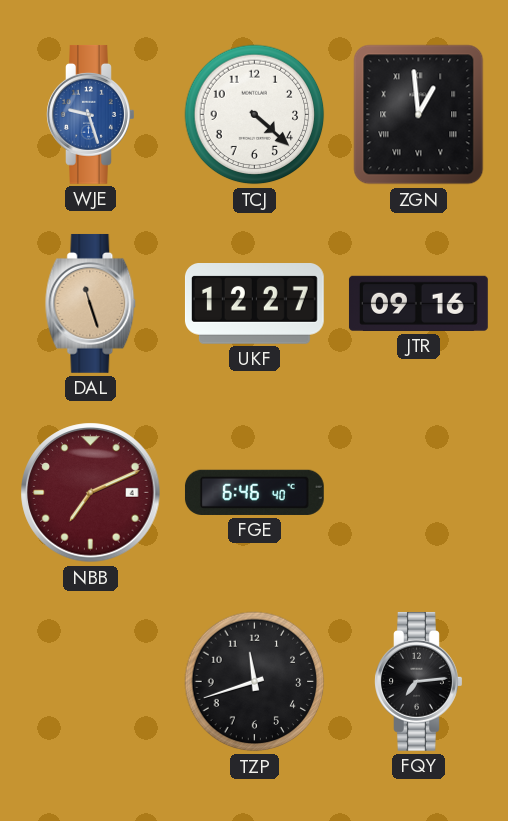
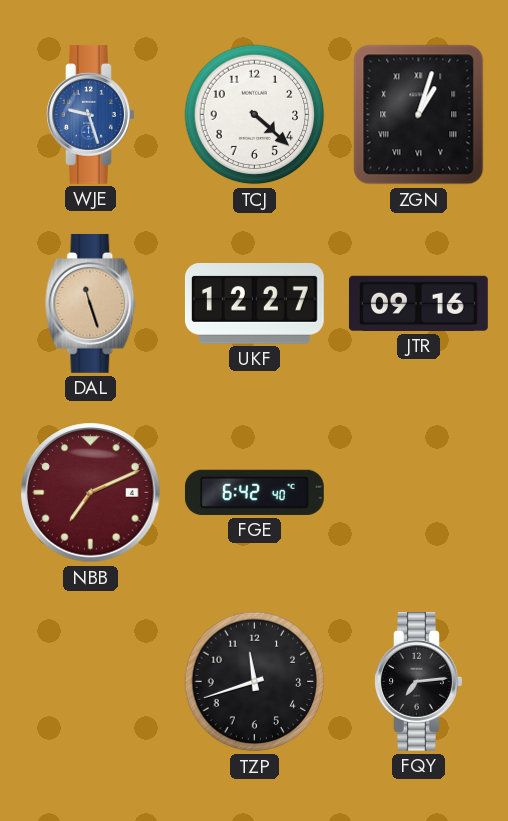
ZGN: 12:59 -> 1:03 (419, 115)
FGE: 6:46 -> 6:42 (254, 492)
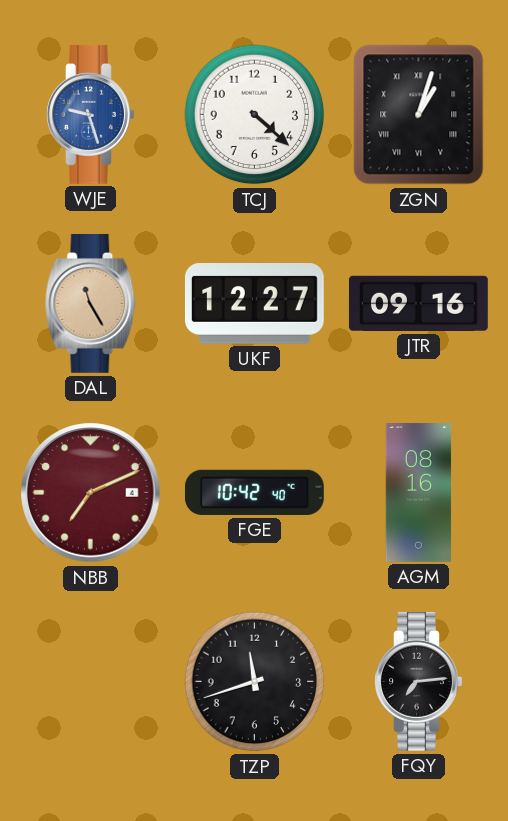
DAL: 11:27 -> 11:25 (91, 303)
FGE: 6:42 -> 10:42 (254, 492)
AGM: none -> 08:16 (419, 493)
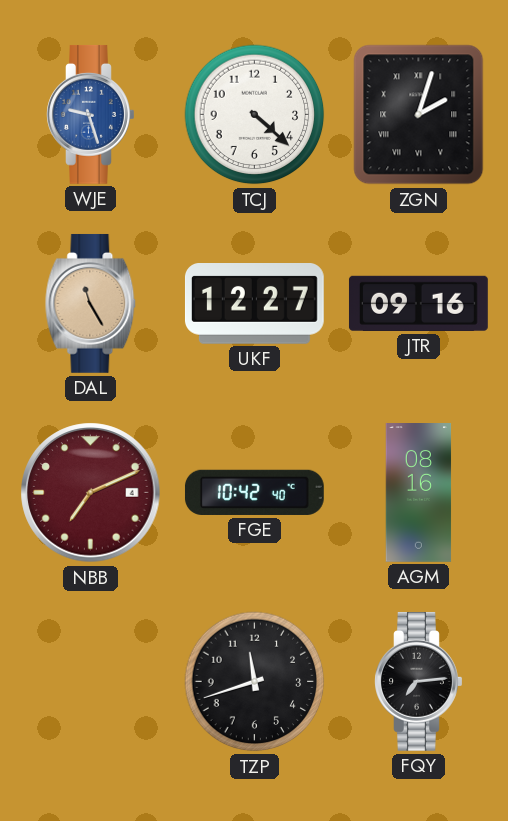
ZGN: 1:03 -> 2:03 (419, 115)
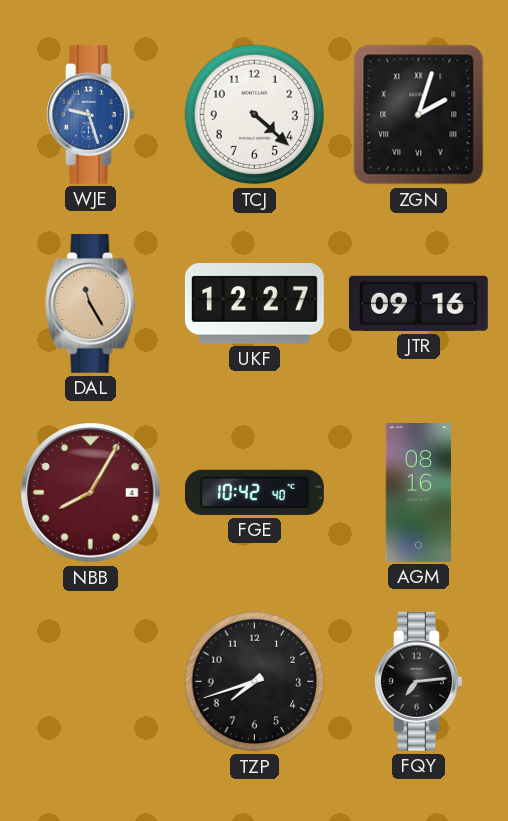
NBB: 7:11 -> 8:05 (91, 493)
TZP: 11:42 -> 7:42 (255, 682)
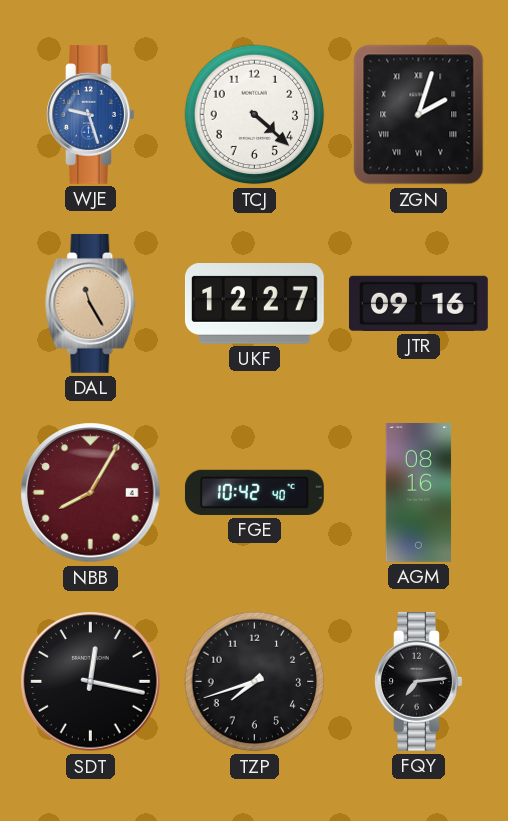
SDT: none -> 12:17 (91, 682)
